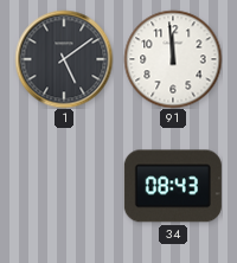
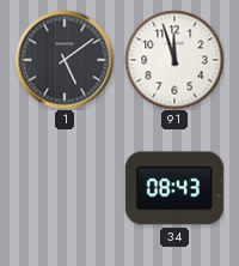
91: 11:59 -> 11:57 (174, 60)
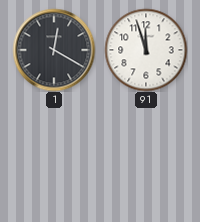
1: 5:09 -> 12:20 (54, 50)
34: 08:43 -> none (174, 188)
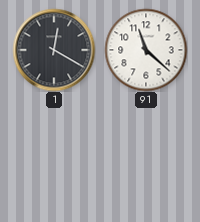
91: 11:57 -> 11:22 (146, 50)
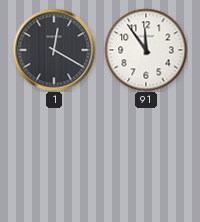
91: 11:22 -> 11:54 (146, 50)
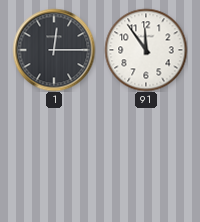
1: 12:20 -> 12:15 (54, 50)
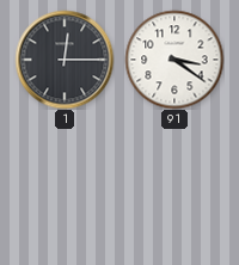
91: 11:54 -> 3:21 (174, 60)
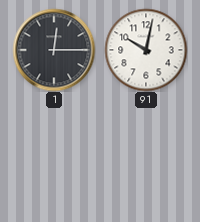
91: 3:21 -> 10:02 (146, 50)
